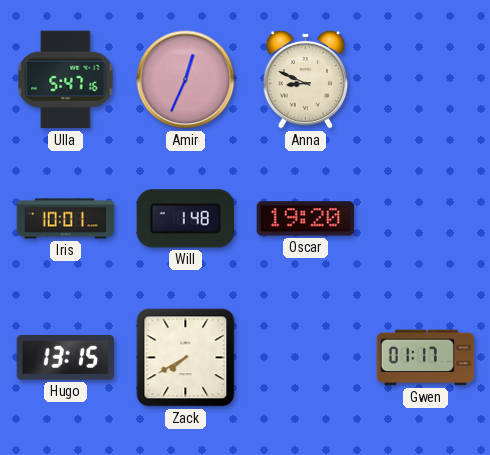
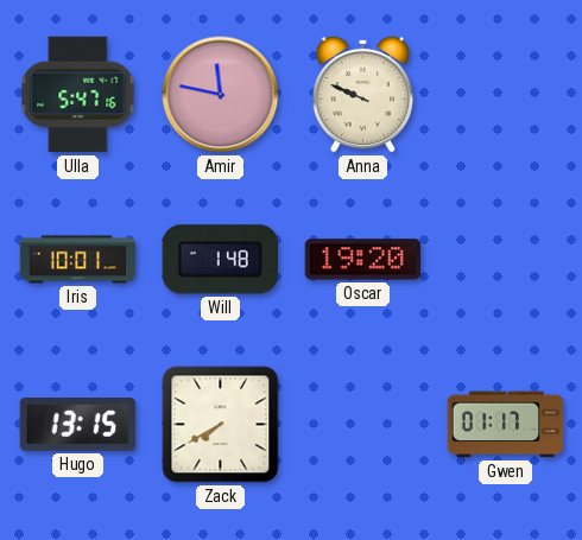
Amir: 12:34 -> 11:47 (221, 95)
Anna: 8:49 -> 9:49 (363, 94)
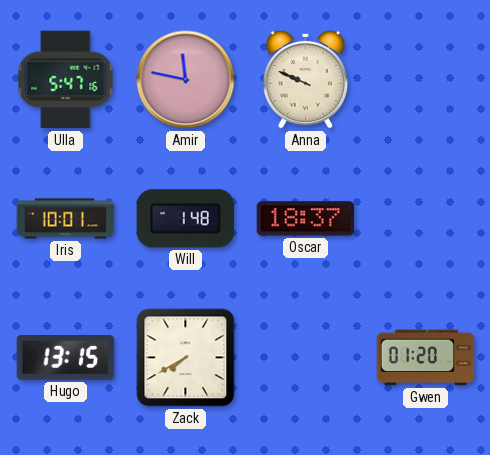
Oscar: 19:20 -> 18:37 (306, 219)
Gwen: 01:17 -> 01:20 (426, 358)
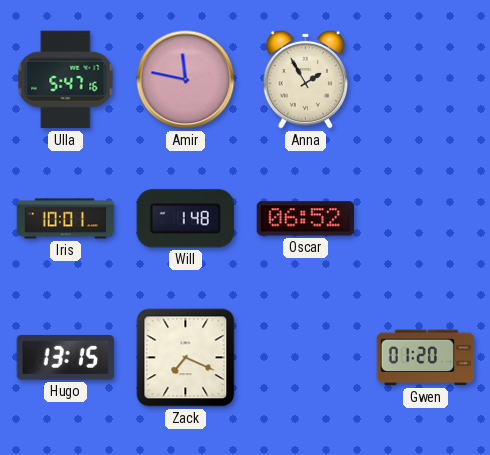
Anna: 9:49 -> 1:55 (306, 79)
Oscar: 18:37 -> 06:52 (306, 219)
Zack: 7:40 -> 7:19 (186, 358)
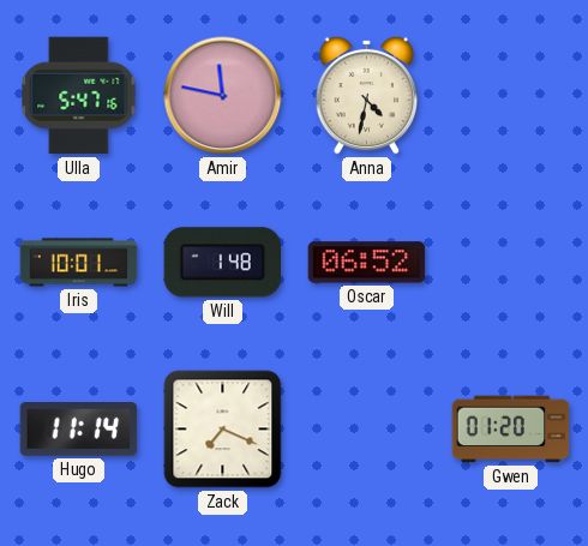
Anna: 1:55 -> 4:32 (367, 95)
Hugo: 13:15 -> 11:14 (79, 430)
